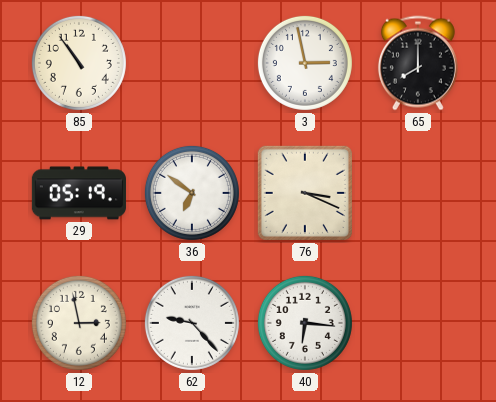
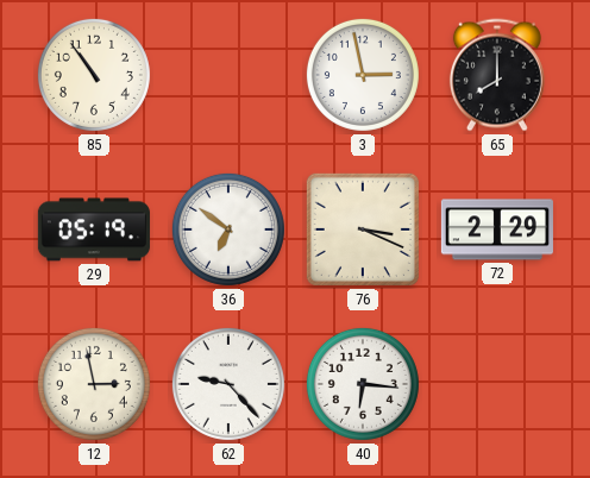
72: none -> 2:29 (497, 229)
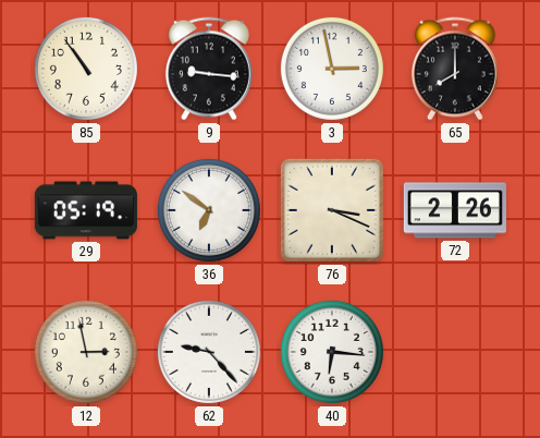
9: none -> 9:16 (209, 69)
72: 2:29 -> 2:26 (455, 210)
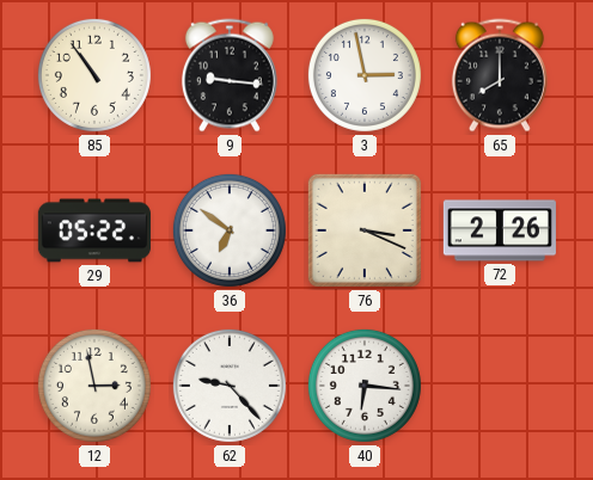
29: 05:19 -> 05:22 (94, 230)
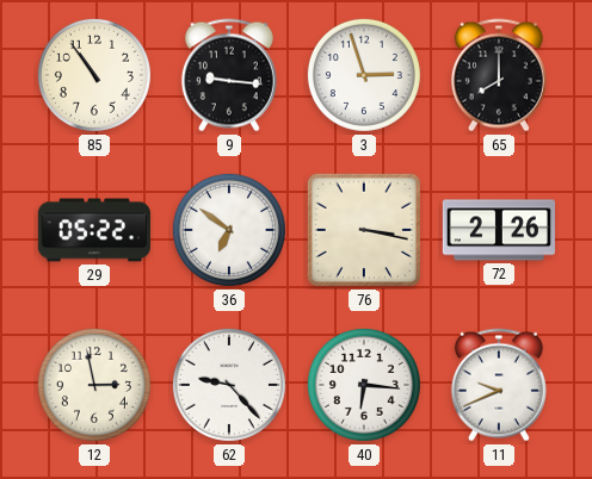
3: 2:58 -> 2:57 (364, 75)
76: 3:19 -> 3:17 (364, 230)
11: none -> 9:41 (499, 385)
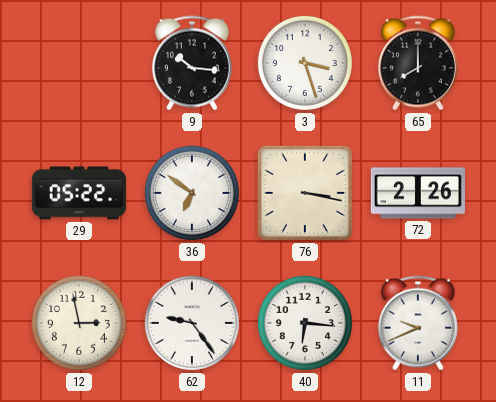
85: 10:54 -> none (94, 75)
9: 9:16 -> 10:16 (192, 63)
3: 2:57 -> 3:27 (305, 63)
62: 9:23 -> 9:24 (192, 323)
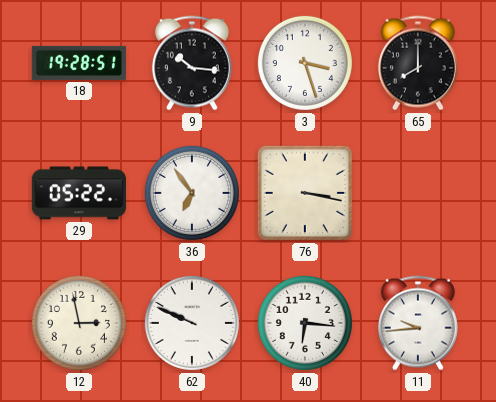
18: none -> 19:28 (79, 63)
36: 6:51 -> 6:54 (192, 193)
72: 2:26 -> none (418, 193)
62: 9:24 -> 9:49 (192, 323)
11: 9:41 -> 9:44 (418, 323)
